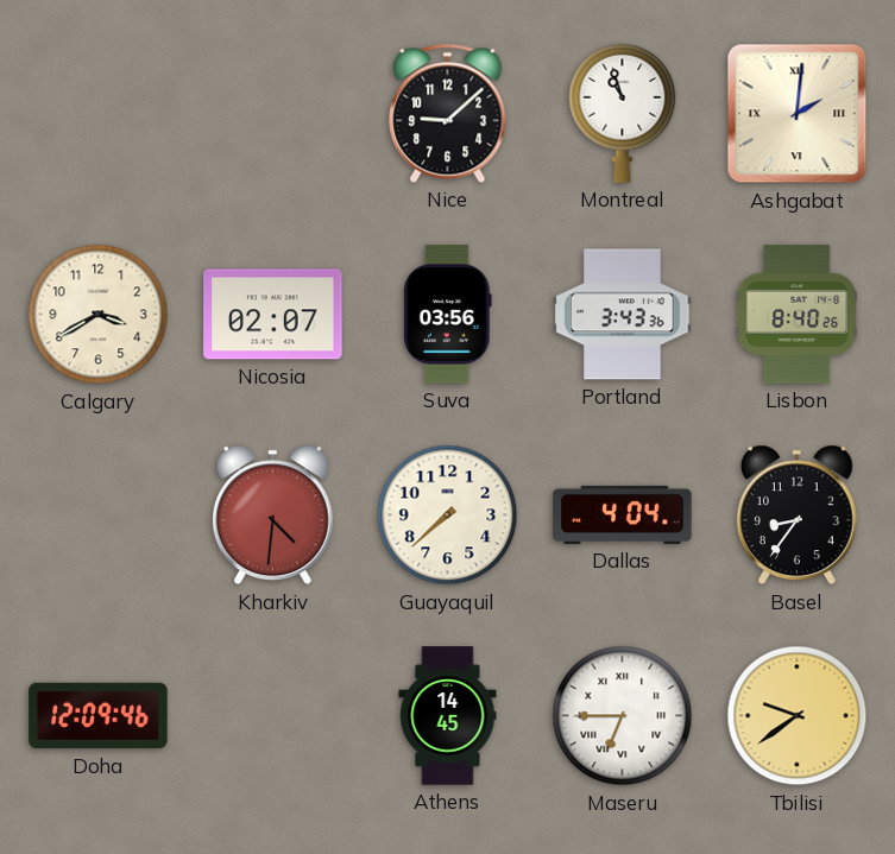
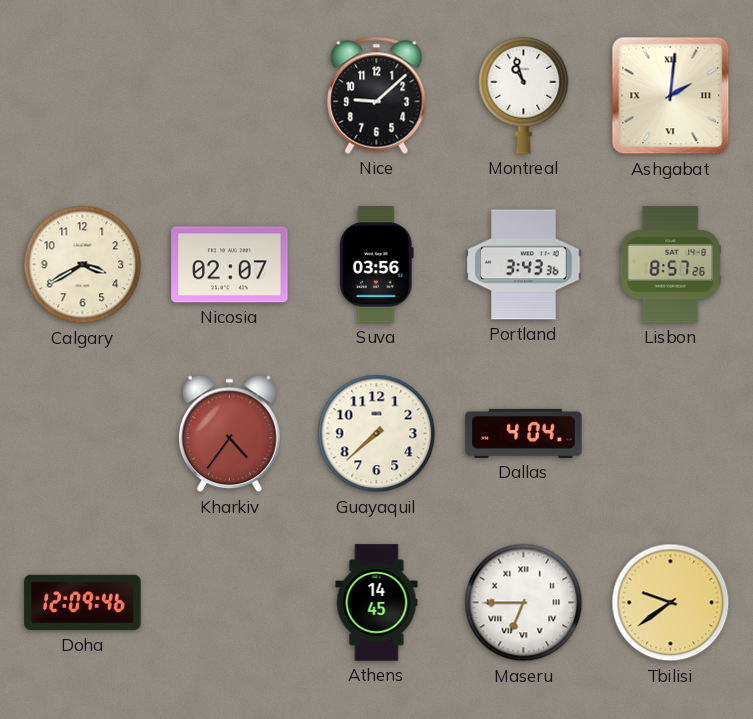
Lisbon: 8:40 -> 8:57 (671, 265)
Kharkiv: 4:31 -> 4:36 (230, 434)
Basel: 8:36 -> none (798, 515)
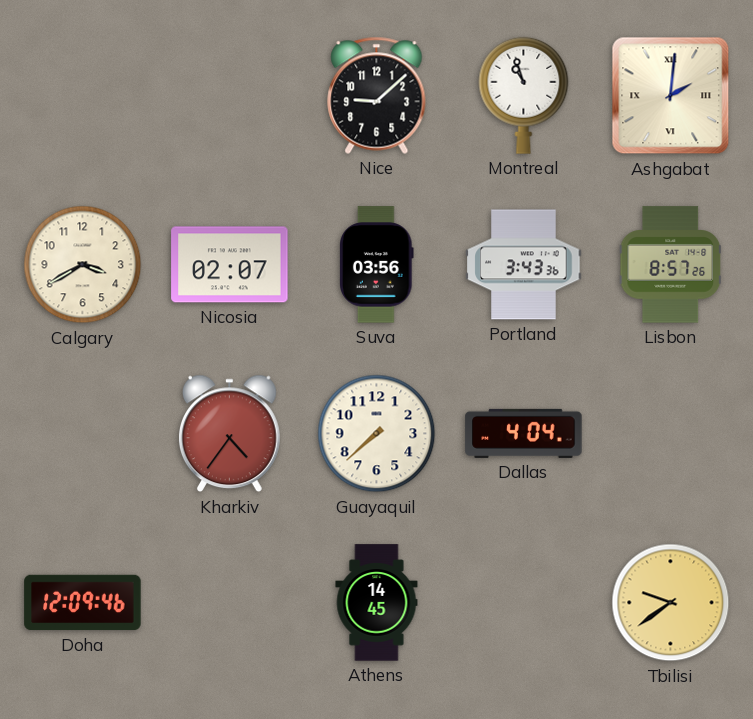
Maseru: 6:45 -> none (524, 603)
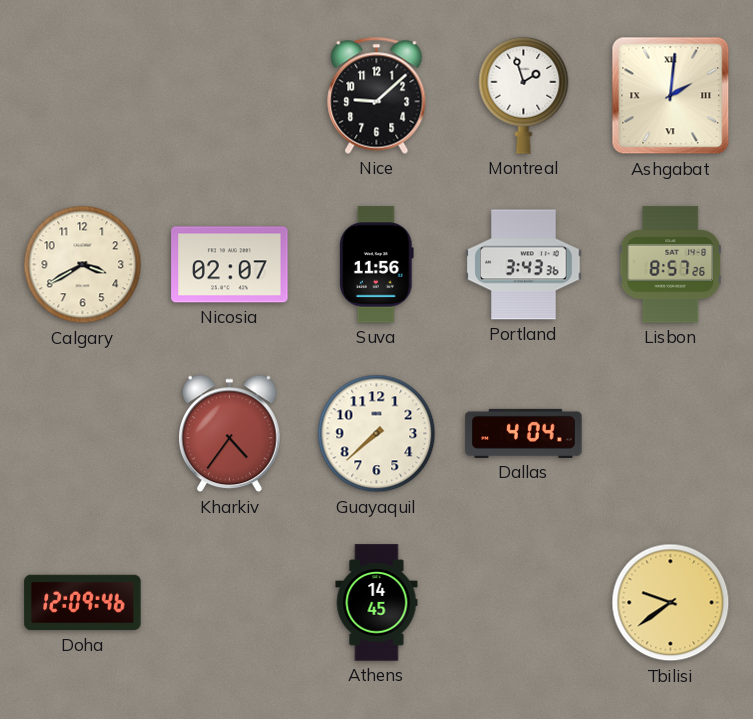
Montreal: 10:57 -> 1:57 (524, 95)
Suva: 03:56 -> 11:56 (377, 265)
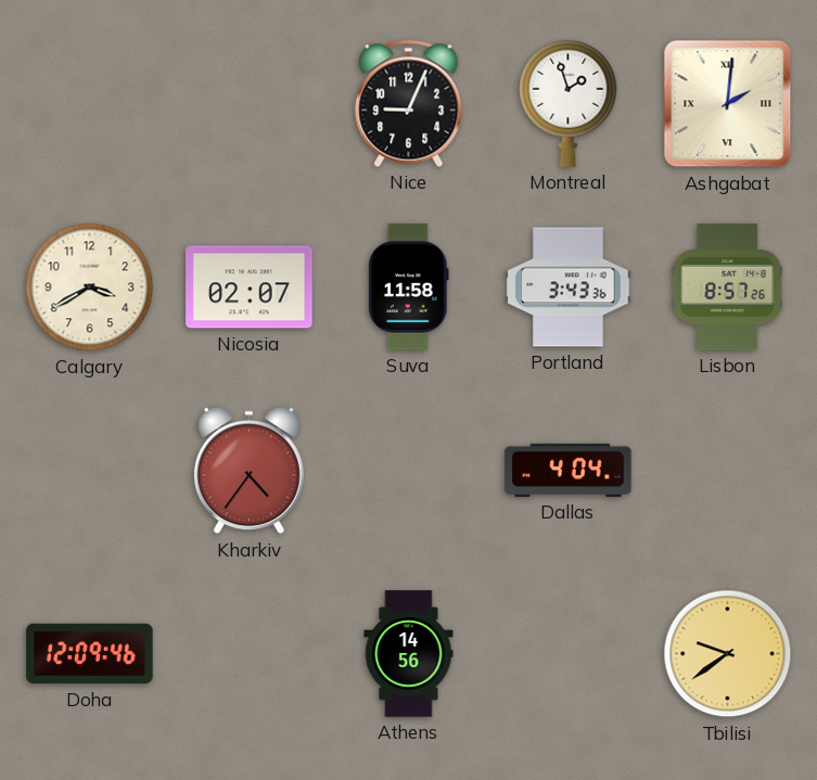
Nice: 9:08 -> 9:04 (409, 103)
Suva: 11:56 -> 11:58 (409, 287)
Guayaquil: 7:38 -> none (377, 434)
Athens: 14:45 -> 14:56 (409, 654)
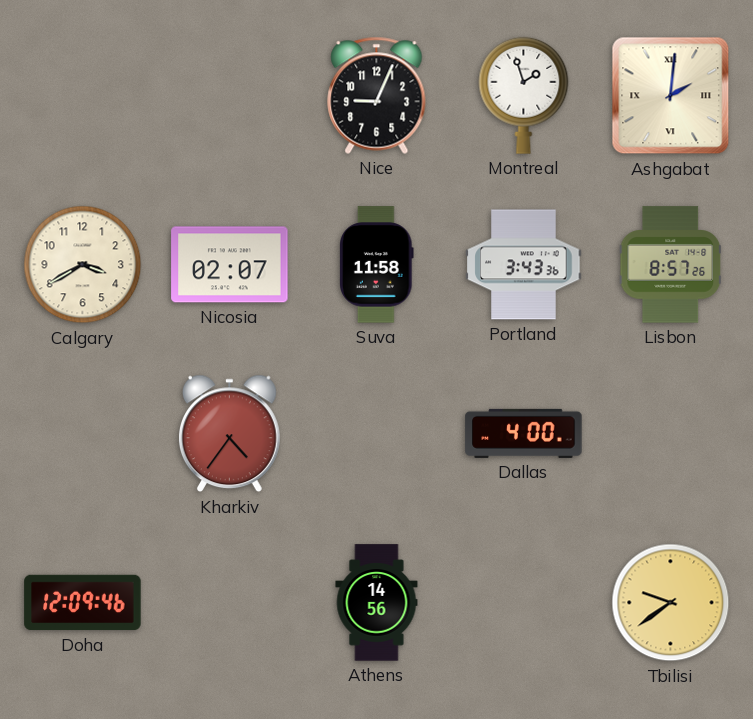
Dallas: 4:04 -> 4:00 (524, 433)
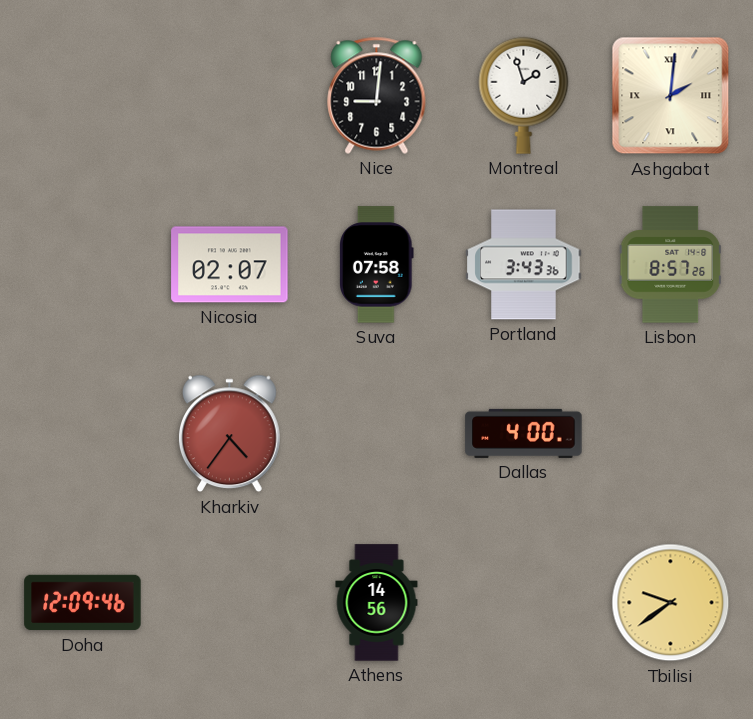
Nice: 9:04 -> 9:01 (377, 95)
Calgary: 3:40 -> none (83, 265)
Suva: 11:58 -> 07:58 (377, 265)
